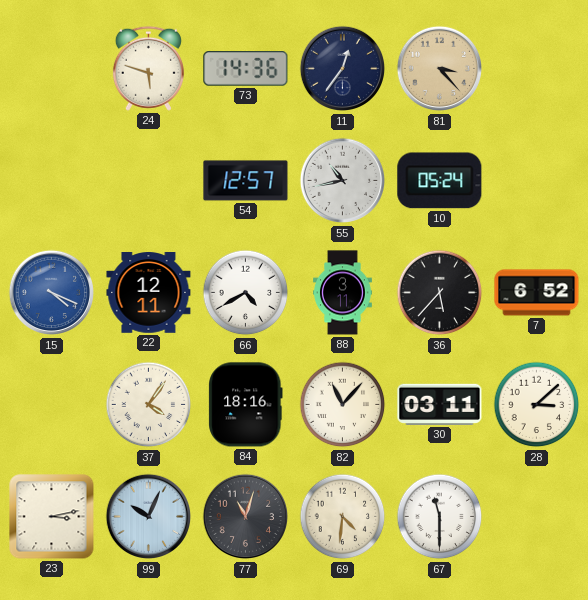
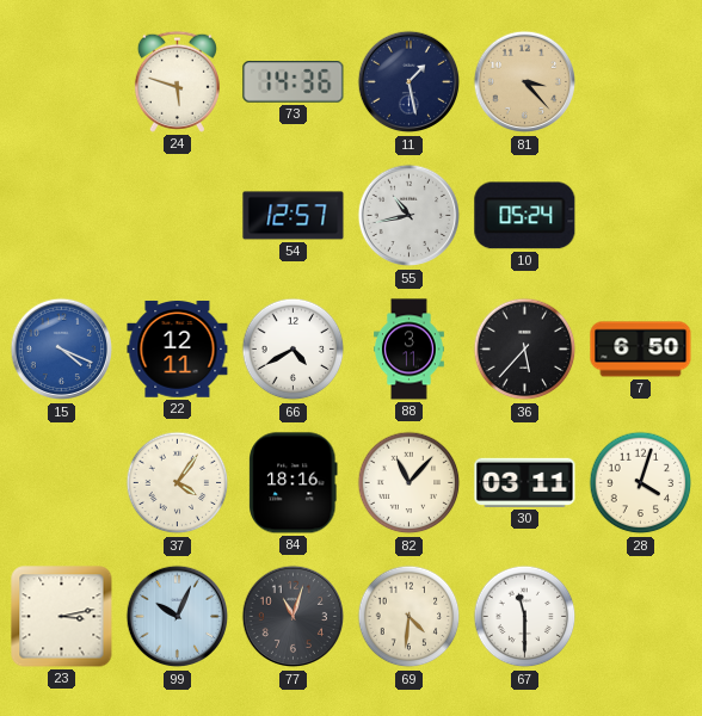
11: 12:36 -> 1:28 (410, 82)
7: 6:52 -> 6:50 (641, 350)
28: 3:08 -> 4:03 (641, 483)
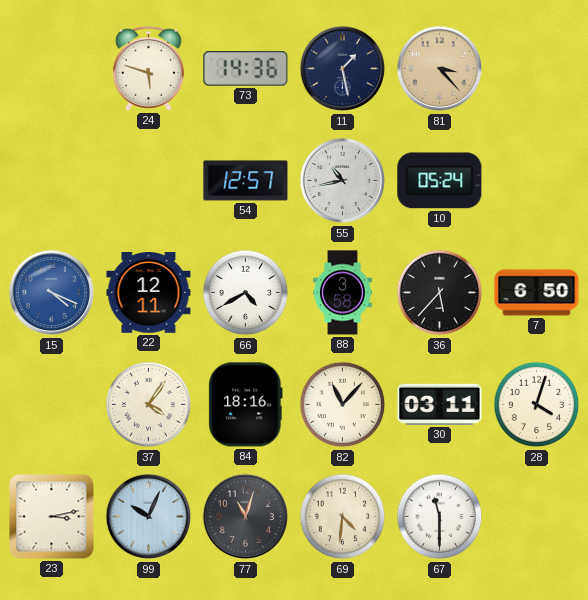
88: 3:11 -> 3:58 (343, 293)
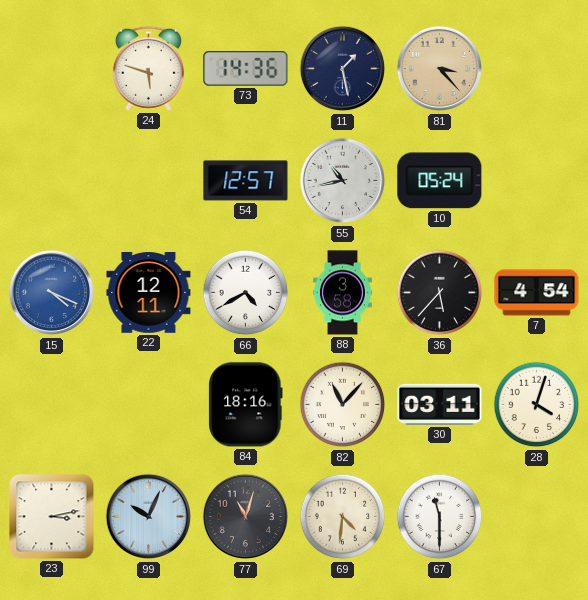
7: 6:50 -> 4:54 (537, 293)
37: 4:06 -> none (149, 405)
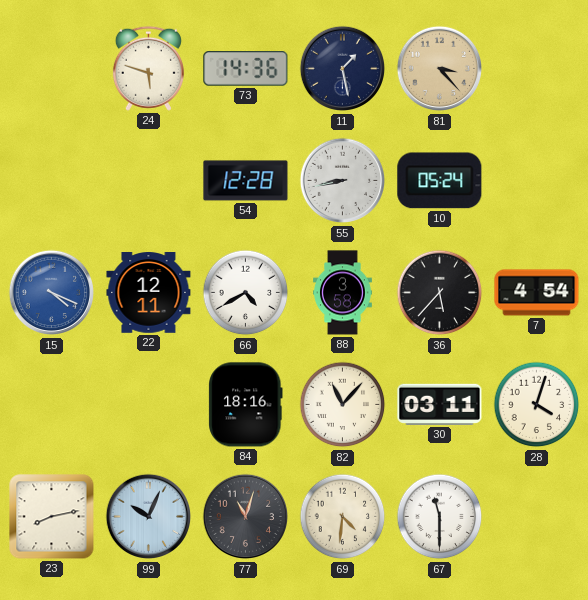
54: 12:57 -> 12:28 (246, 181)
55: 10:43 -> 8:43 (343, 181)
23: 3:13 -> 8:13 (52, 517)
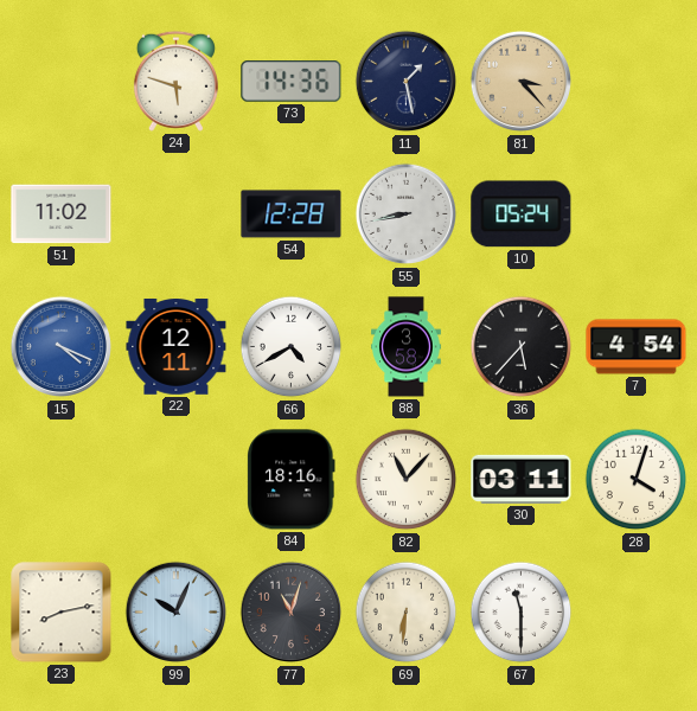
51: none -> 11:02 (62, 214)
69: 4:31 -> 6:31 (407, 613)
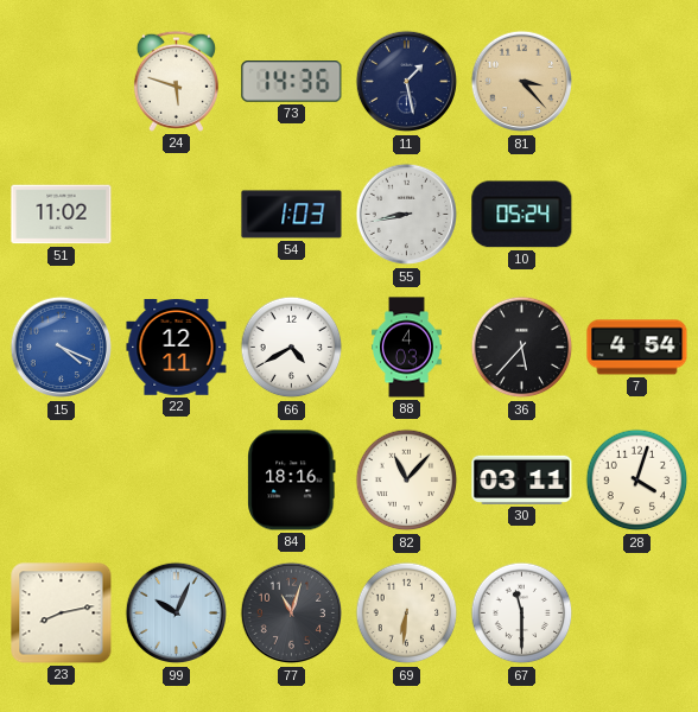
54: 12:28 -> 1:03 (292, 215)
88: 3:58 -> 4:03 (407, 348)
